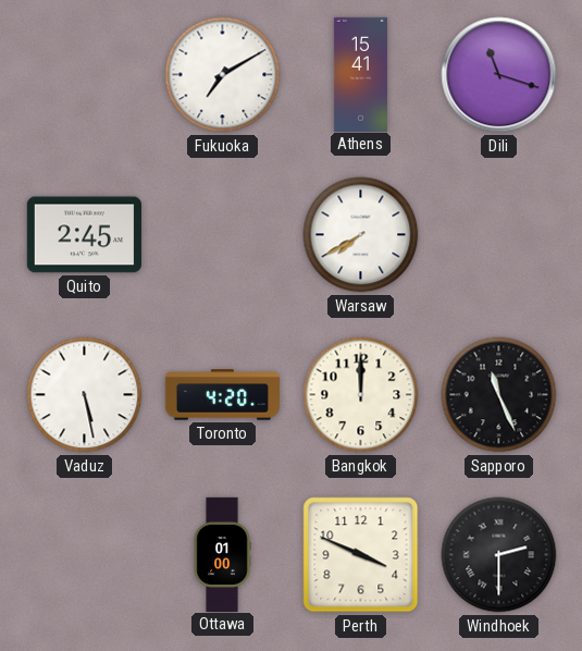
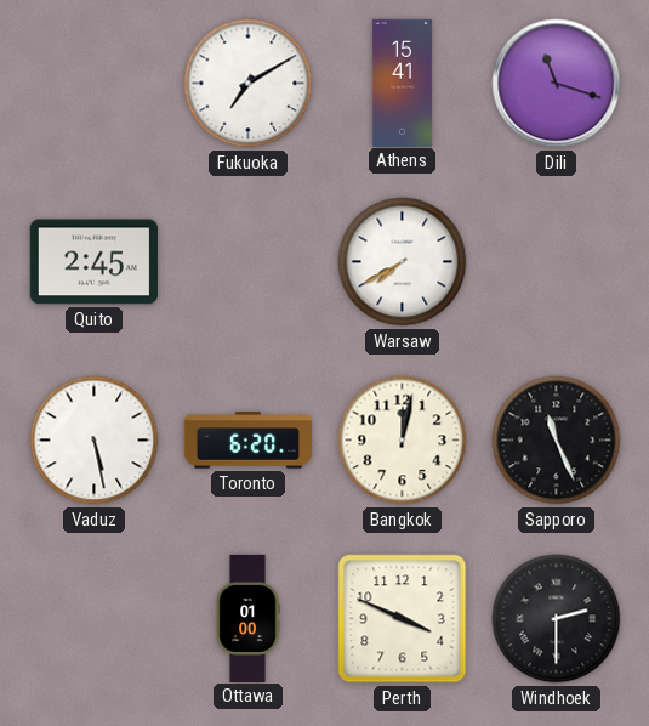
Toronto: 4:20 -> 6:20 (247, 441)
Bangkok: 12:00 -> 12:02 (403, 441)
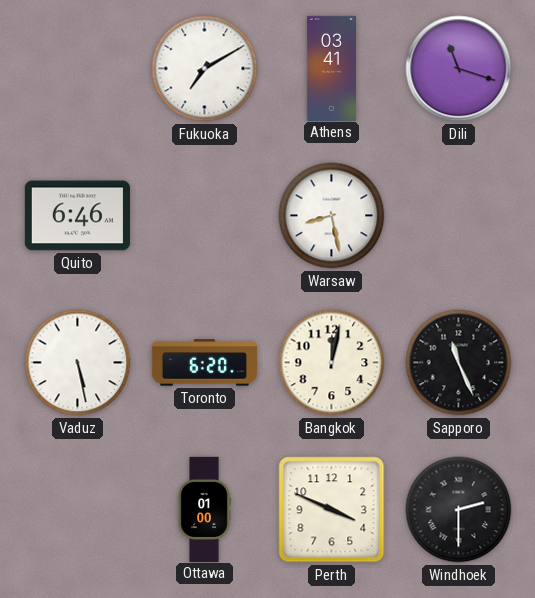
Athens: 15:41 -> 03:41 (331, 68)
Quito: 2:45 -> 6:46 (77, 216)
Warsaw: 7:40 -> 8:28 (332, 216)
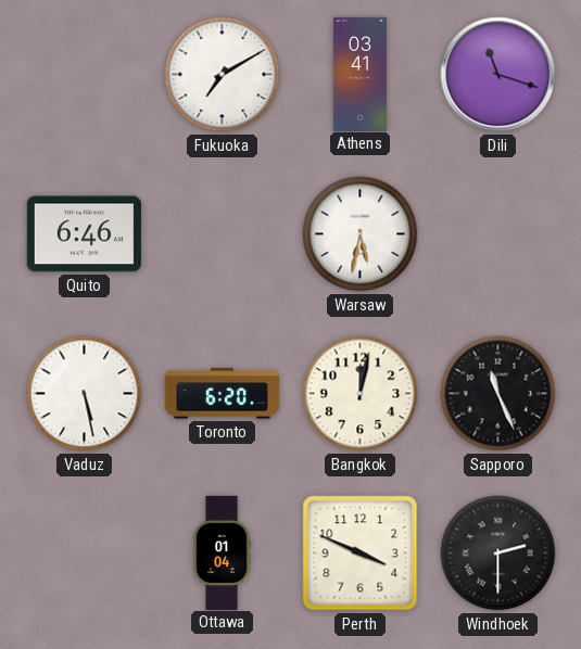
Warsaw: 8:28 -> 5:32 (361, 234)
Ottawa: 01:00 -> 01:04 (222, 552)
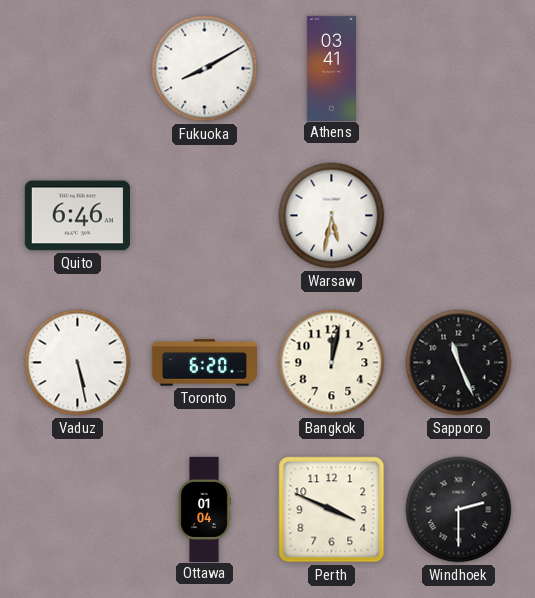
Fukuoka: 7:10 -> 8:10 (205, 69)
Dili: 11:18 -> none (498, 75)
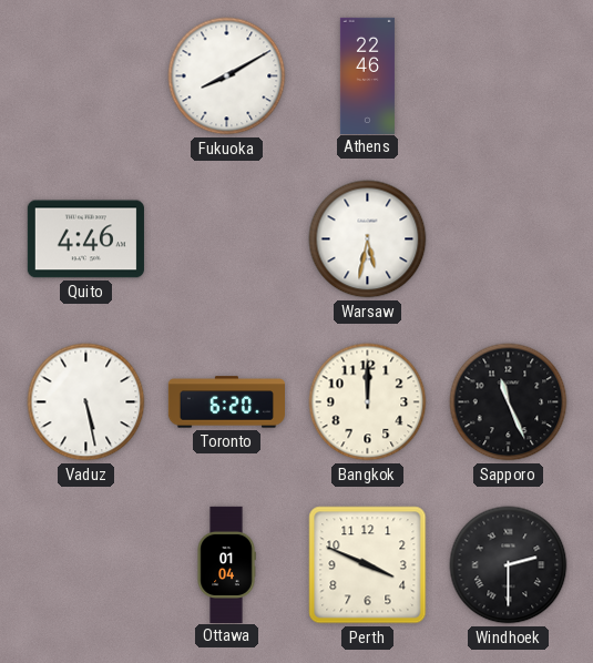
Athens: 03:41 -> 22:46 (367, 75)
Quito: 6:46 -> 4:46 (85, 239)
Bangkok: 12:02 -> 12:00 (368, 402)
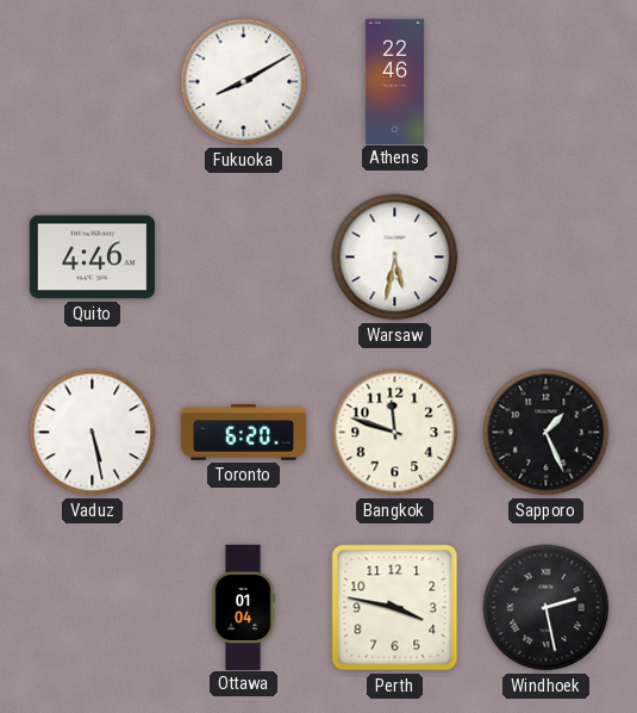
Bangkok: 12:00 -> 11:48 (395, 433)
Sapporo: 11:26 -> 1:26 (547, 433)
Perth: 3:49 -> 3:47 (395, 608)
Windhoek: 2:30 -> 2:28 (547, 608)
